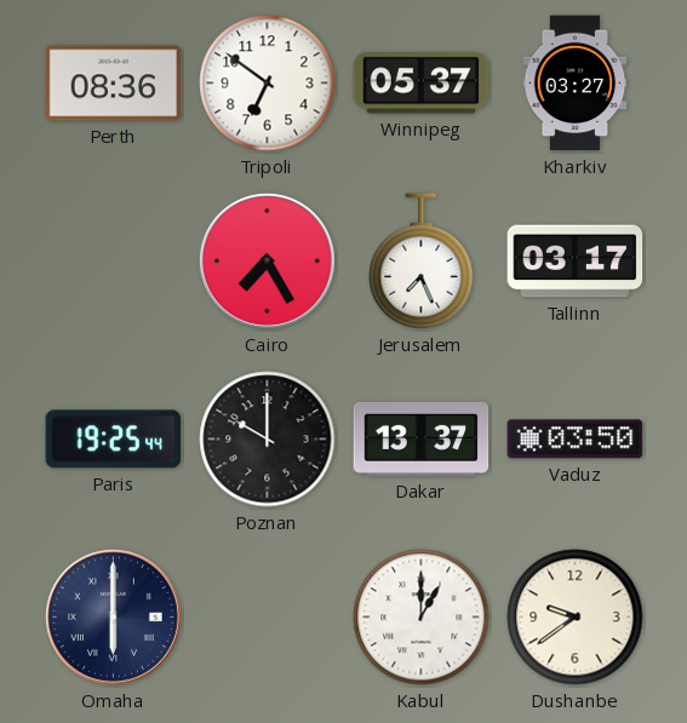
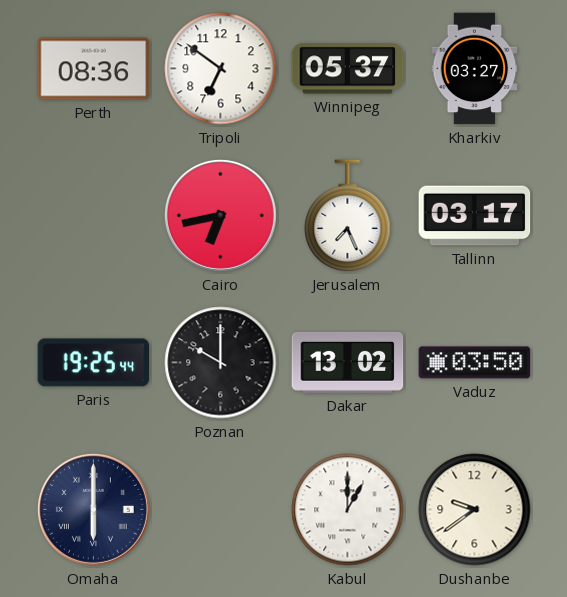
Cairo: 7:25 -> 6:43 (220, 215)
Dakar: 13:37 -> 13:02 (348, 362)
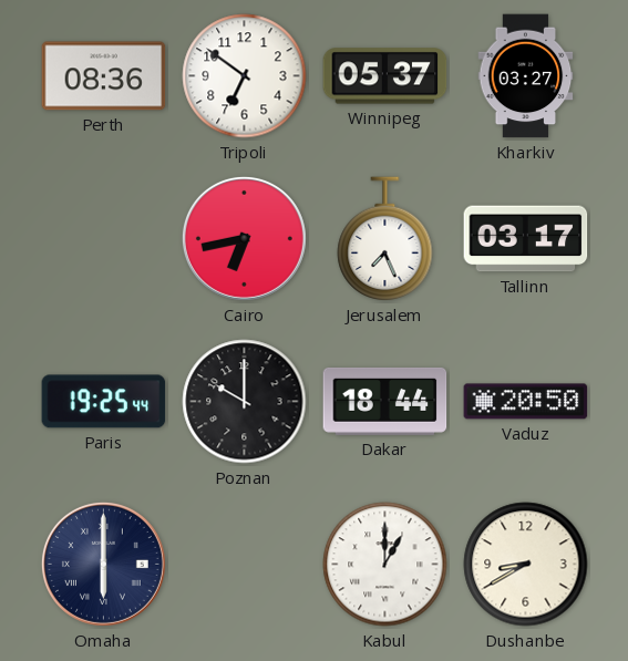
Dakar: 13:02 -> 18:44 (385, 401)
Vaduz: 03:50 -> 20:50 (526, 402)
Dushanbe: 9:39 -> 8:40 (526, 565)
